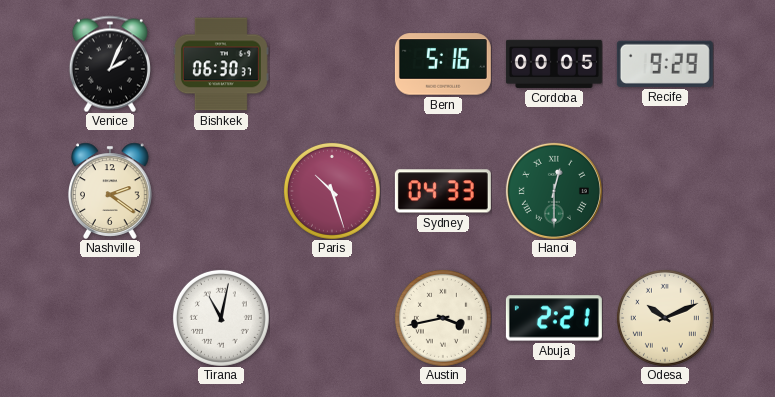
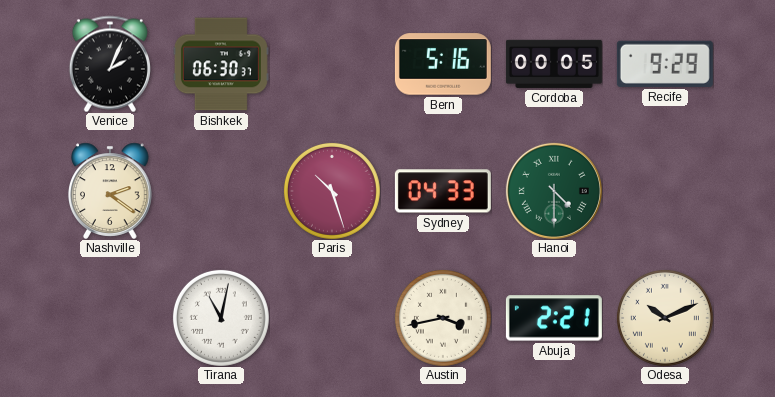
Hanoi: 12:30 -> 4:30 (554, 191)
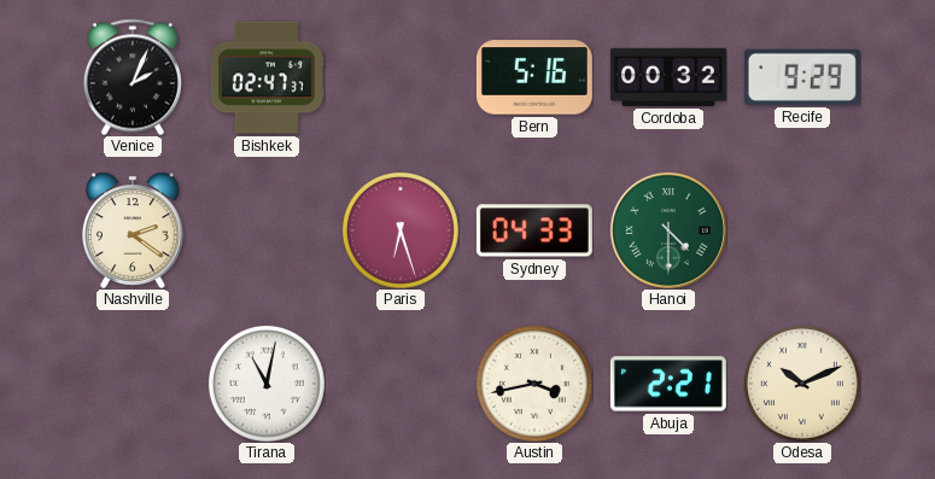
Bishkek: 06:30 -> 02:47 (267, 77)
Cordoba: 00:05 -> 00:32 (668, 77)
Paris: 10:27 -> 6:27 (401, 230)
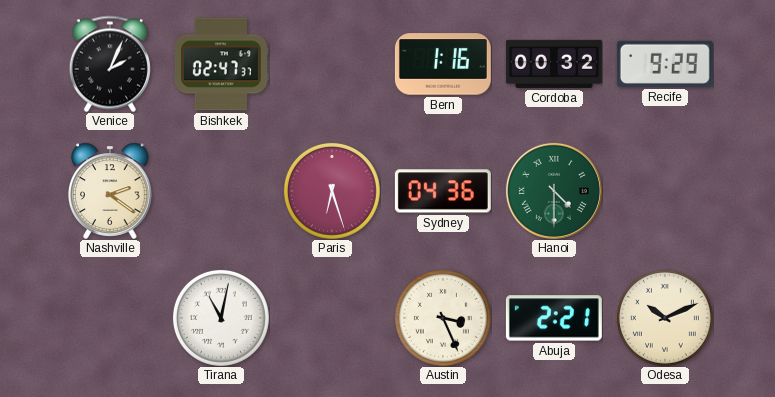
Bern: 5:16 -> 1:16 (443, 64)
Sydney: 04:33 -> 04:36 (443, 191)
Austin: 3:43 -> 3:26 (443, 318)
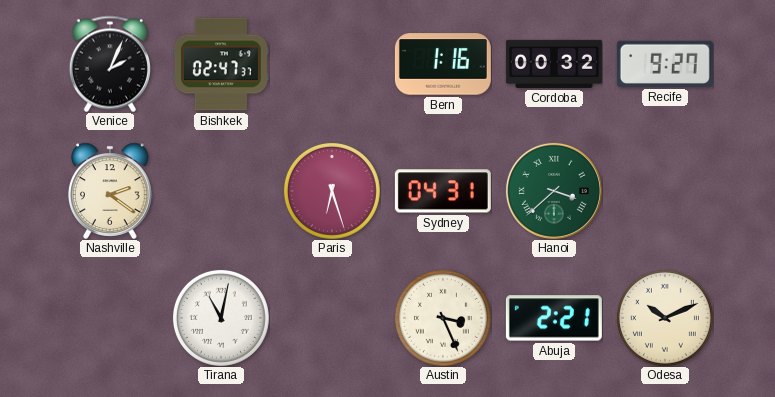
Recife: 9:29 -> 9:27 (665, 64)
Sydney: 04:36 -> 04:31 (443, 191)
Hanoi: 4:30 -> 3:38 (554, 191)
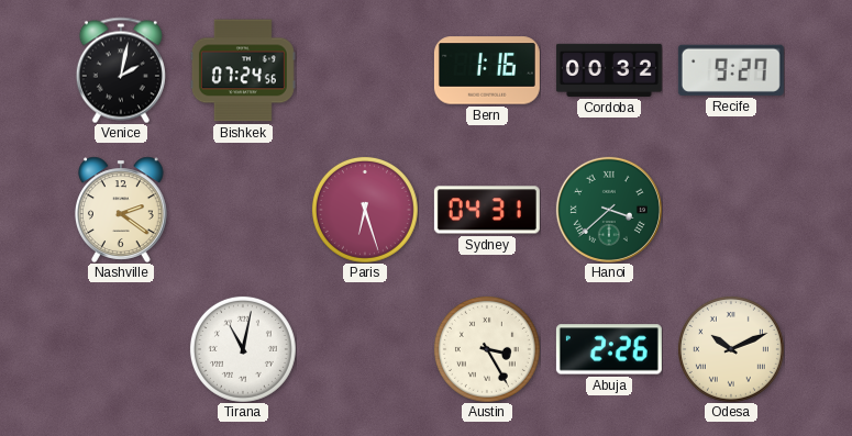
Venice: 2:04 -> 2:02 (121, 70)
Bishkek: 02:47 -> 07:24 (243, 70)
Austin: 3:26 -> 3:25 (487, 349)
Abuja: 2:21 -> 2:26 (609, 349)
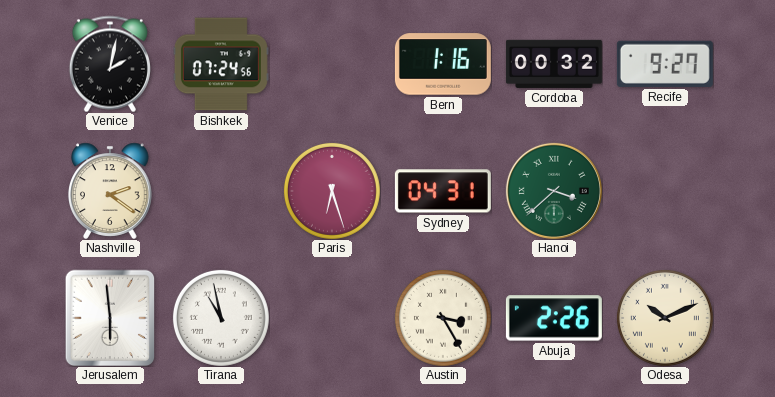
Jerusalem: none -> 5:59 (110, 318)
Tirana: 11:02 -> 10:58 (221, 318)
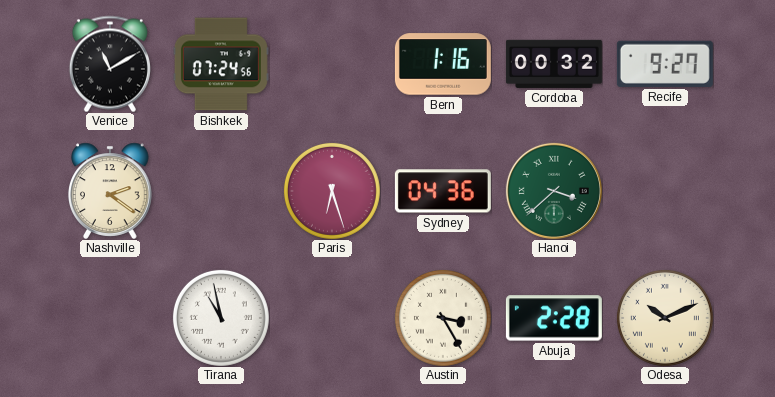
Venice: 2:02 -> 11:10 (110, 64)
Sydney: 04:31 -> 04:36 (443, 191)
Jerusalem: 5:59 -> none (110, 318)
Abuja: 2:26 -> 2:28 (554, 318)
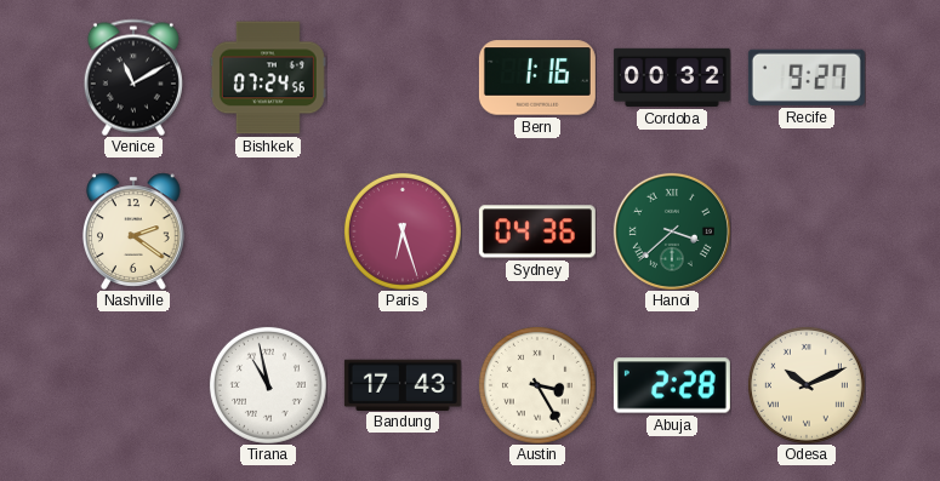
Bandung: none -> 17:43 (403, 384)
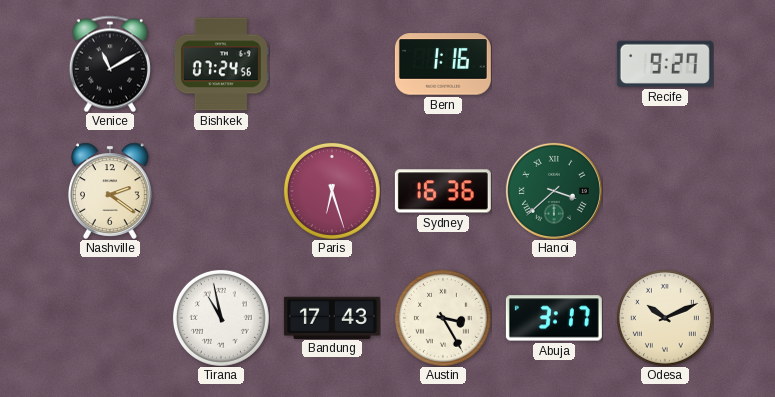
Cordoba: 00:32 -> none (672, 78)
Sydney: 04:36 -> 16:36 (443, 191)
Abuja: 2:28 -> 3:17 (554, 318)
